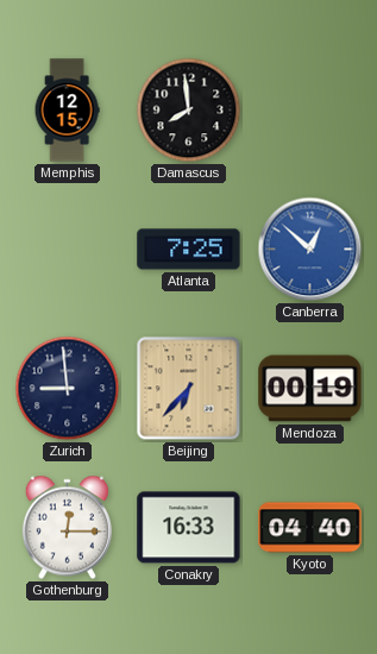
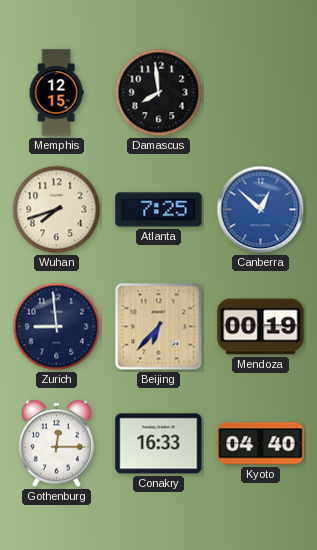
Wuhan: none -> 7:42 (57, 210)
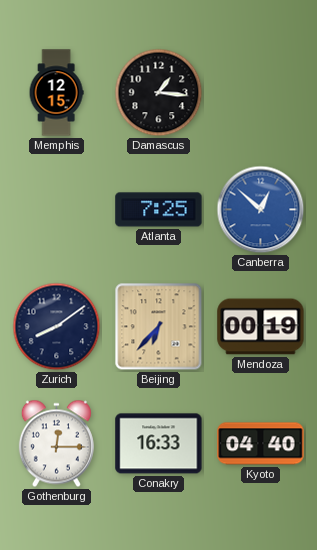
Damascus: 7:59 -> 1:16 (159, 93)
Wuhan: 7:42 -> none (57, 210)
Zurich: 8:59 -> 8:09 (57, 327)
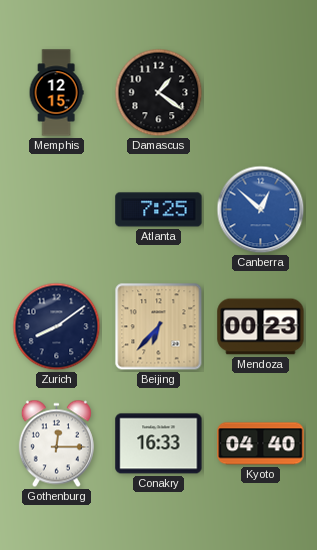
Damascus: 1:16 -> 1:21 (159, 93)
Mendoza: 00:19 -> 00:23 (261, 327)
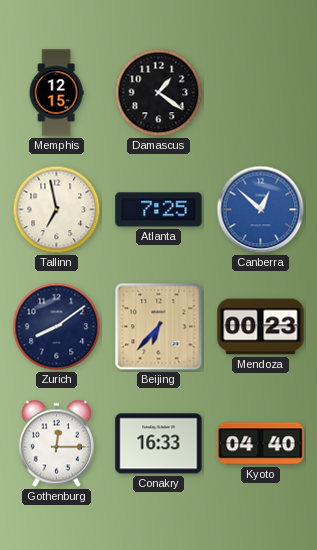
Tallinn: none -> 6:58 (57, 210)
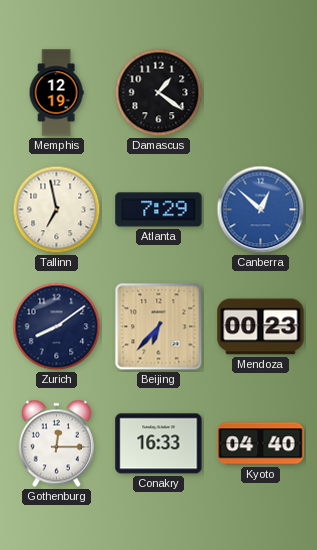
Memphis: 12:15 -> 12:19 (56, 93)
Atlanta: 7:25 -> 7:29 (159, 210)
